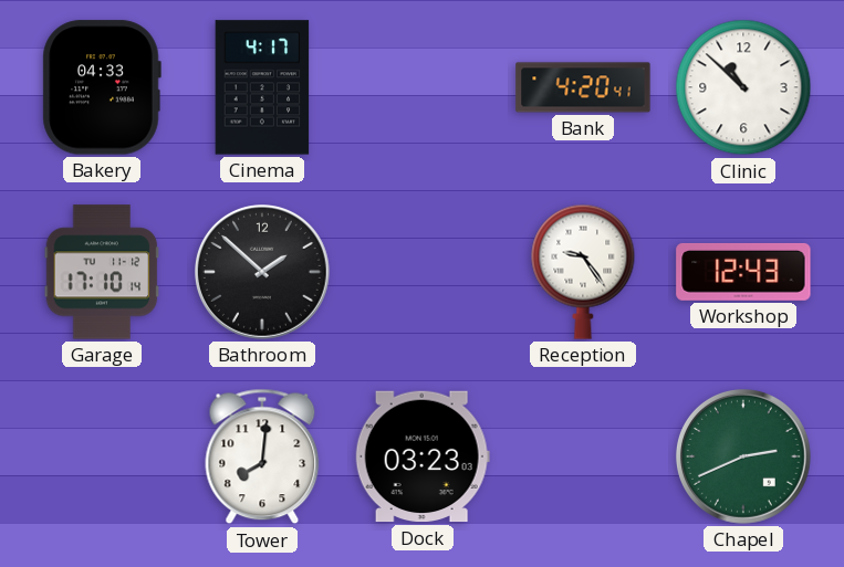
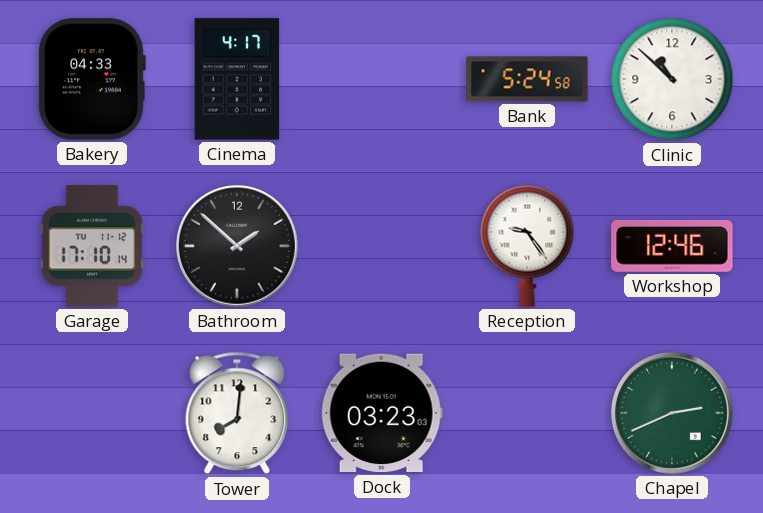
Bank: 4:20 -> 5:24 (527, 79)
Workshop: 12:43 -> 12:46 (672, 246)
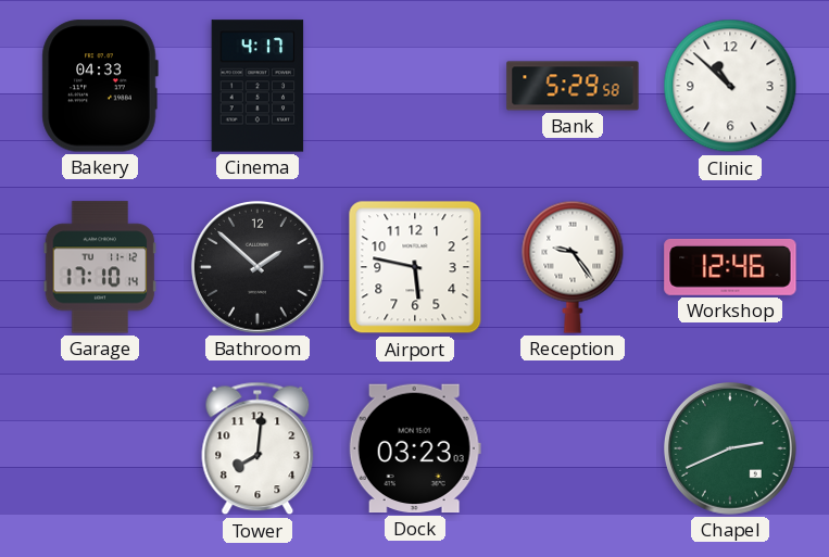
Bank: 5:24 -> 5:29 (573, 86)
Airport: none -> 5:47 (415, 267)
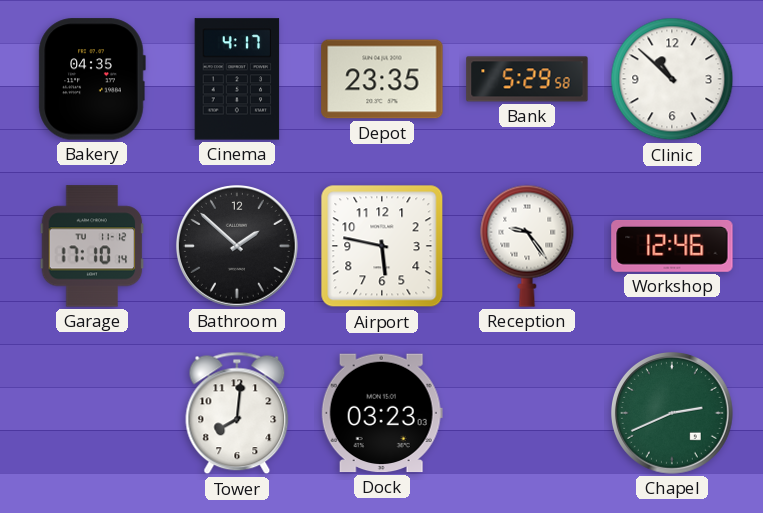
Bakery: 04:33 -> 04:35 (92, 79)
Depot: none -> 23:35 (382, 79)
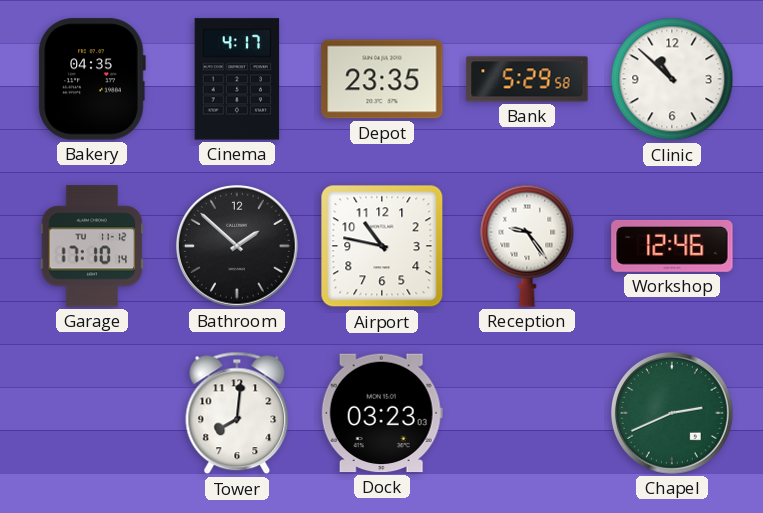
Airport: 5:47 -> 10:47 (382, 246)
